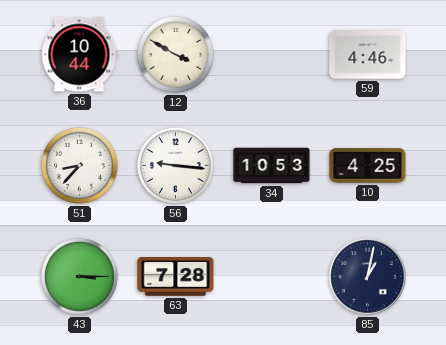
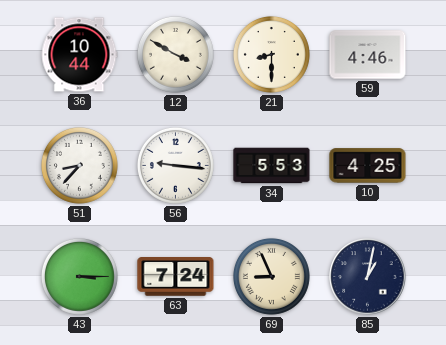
21: none -> 8:30 (271, 54)
34: 10:53 -> 5:53 (272, 166)
63: 7:28 -> 7:24 (176, 277)
69: none -> 8:56 (271, 276)
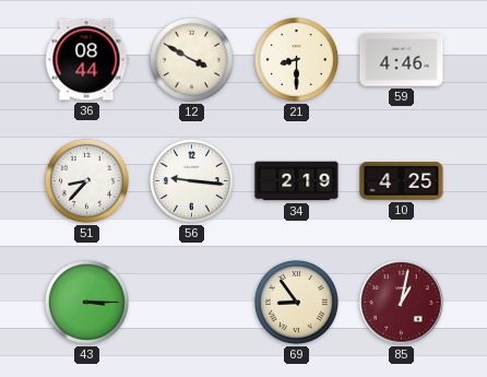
36: 10:44 -> 08:44 (86, 60)
34: 5:53 -> 2:19 (297, 181)
63: 7:24 -> none (176, 277)
69: 8:56 -> 8:54 (296, 302)
85 dial: navy -> burgundy (402, 303)
